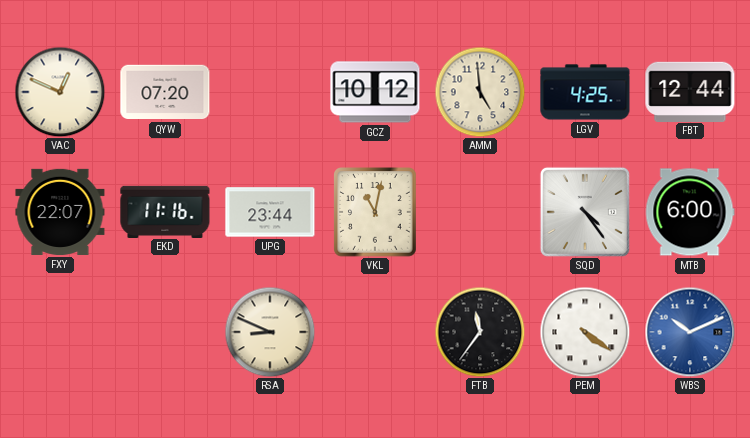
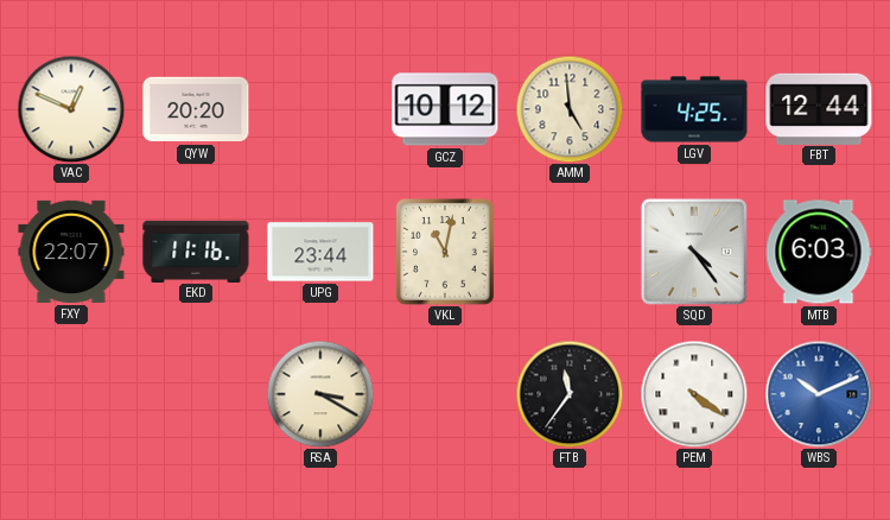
QYW: 07:20 -> 20:20 (196, 109)
MTB: 6:00 -> 6:03 (819, 252)
RSA: 8:49 -> 3:20 (320, 394)
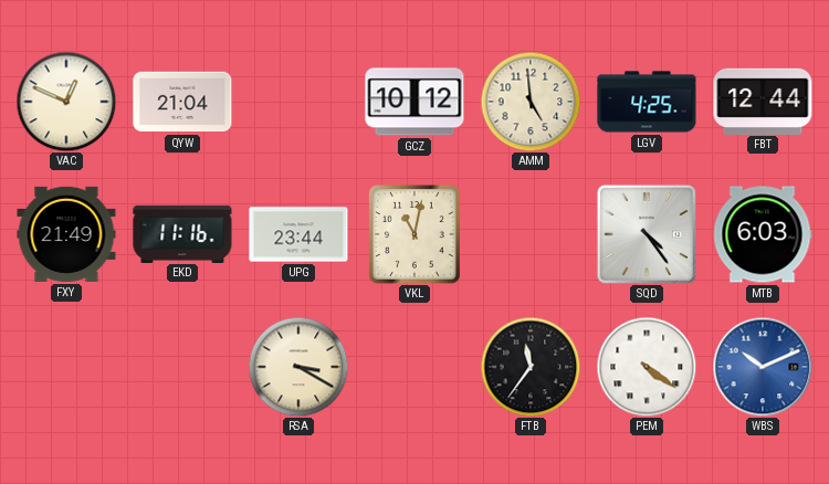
QYW: 20:20 -> 21:04 (182, 102)
FXY: 22:07 -> 21:49 (66, 234)
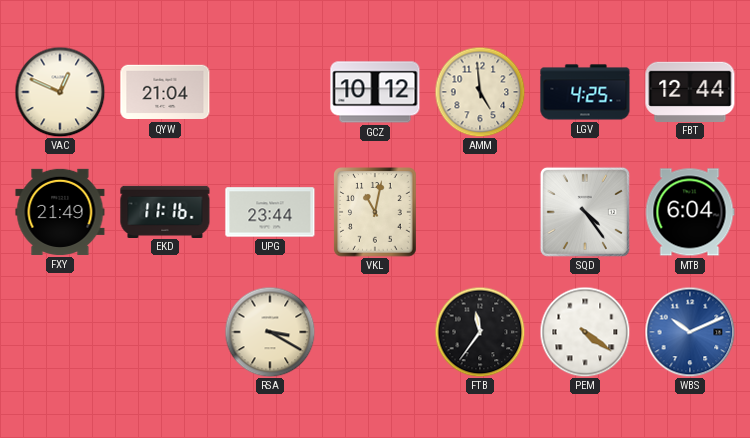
MTB: 6:03 -> 6:04 (690, 212)
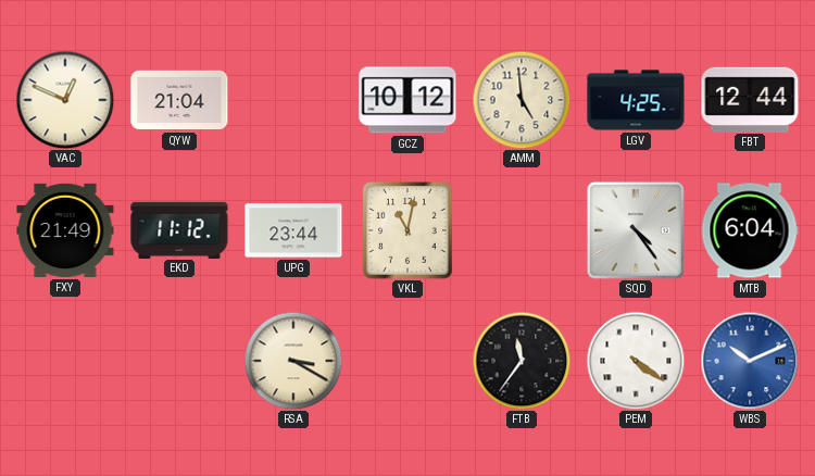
EKD: 11:16 -> 11:12 (179, 229)
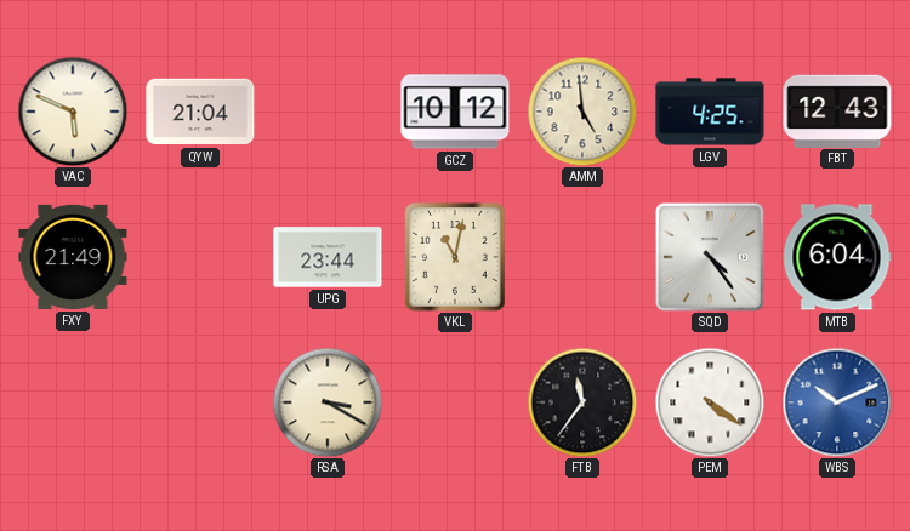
VAC: 12:49 -> 5:49 (73, 112)
FBT: 12:44 -> 12:43 (837, 110)
EKD: 11:12 -> none (179, 229)
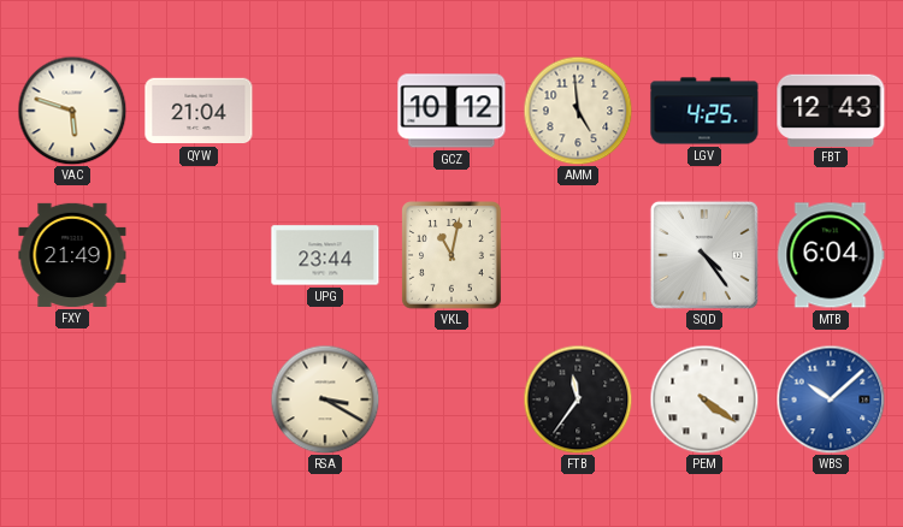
VAC: 5:49 -> 5:48 (72, 111)
WBS: 10:11 -> 10:08 (831, 399)
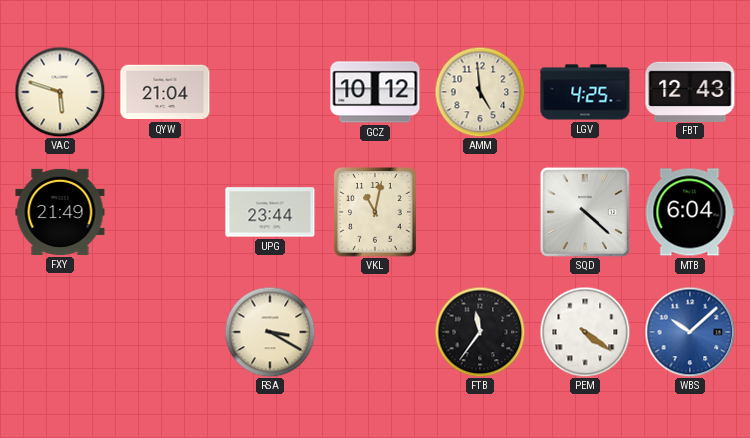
SQD: 4:24 -> 4:22 (585, 212)
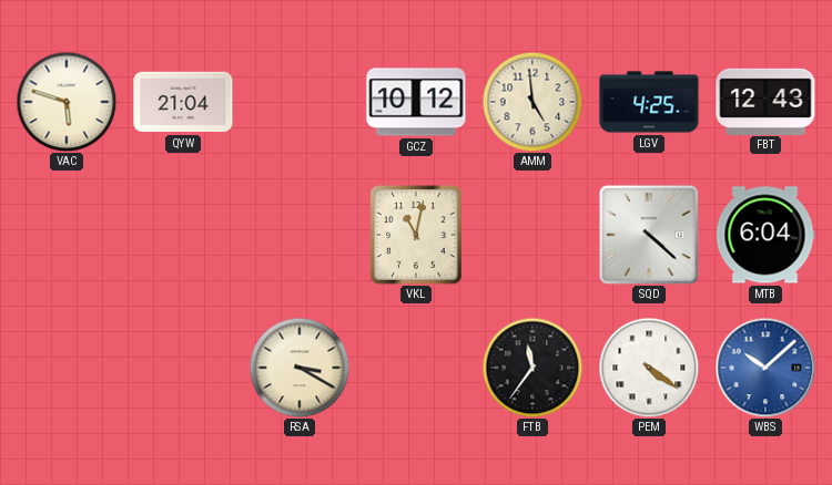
FXY: 21:49 -> none (60, 212)
UPG: 23:44 -> none (270, 212)
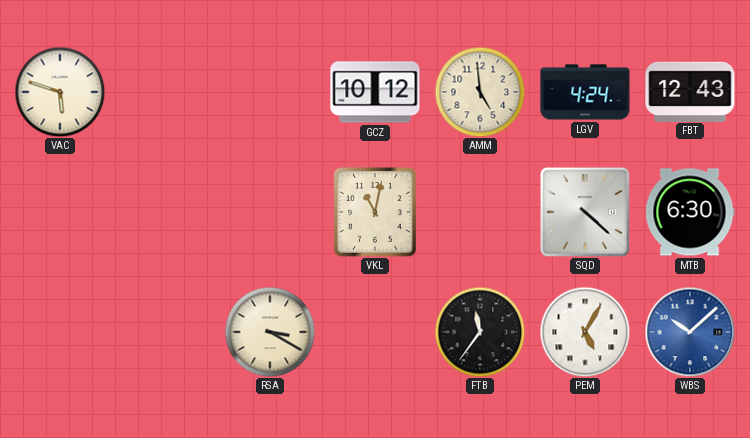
QYW: 21:04 -> none (183, 102)
LGV: 4:25 -> 4:24 (585, 92)
MTB: 6:04 -> 6:30 (690, 212)
PEM: 4:21 -> 5:05 (585, 332)
